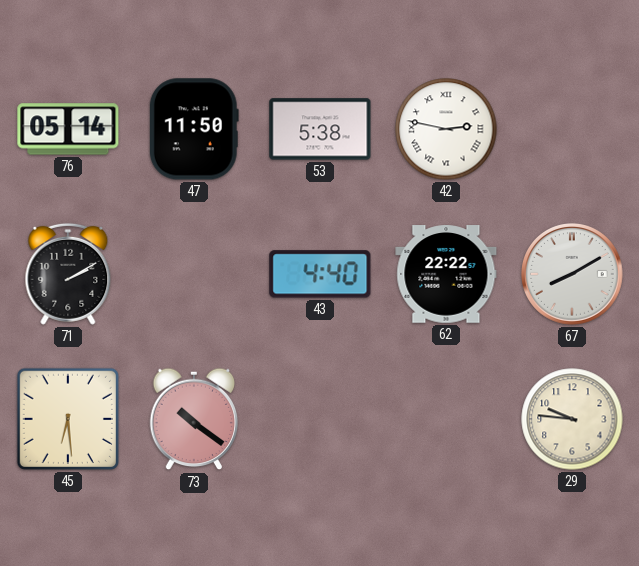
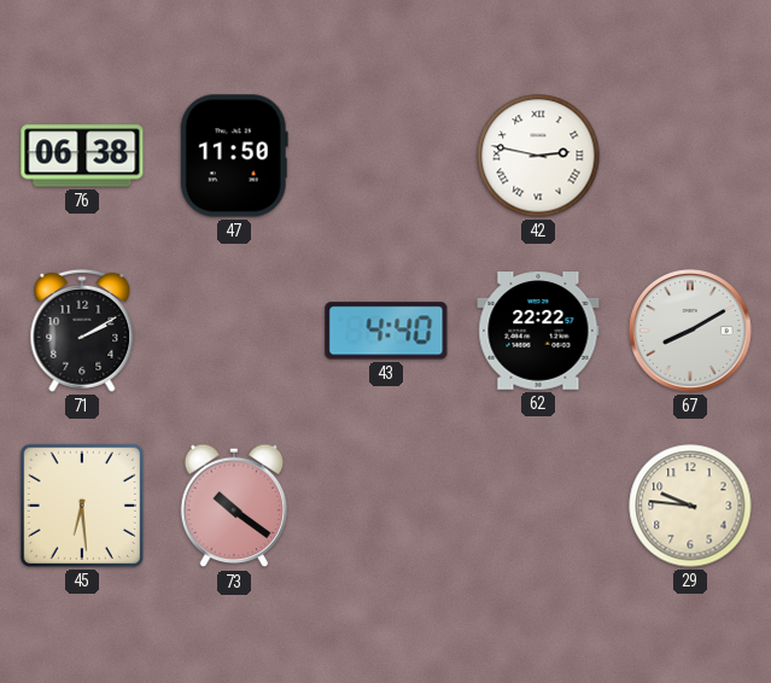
76: 05:14 -> 06:38 (82, 156)
53: 5:38 -> none (320, 129)
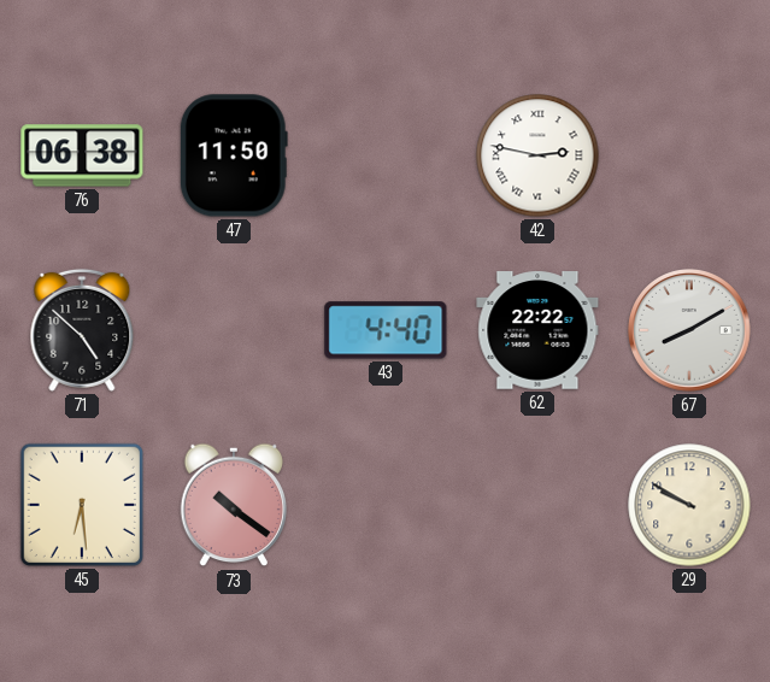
71: 2:10 -> 4:52 (82, 330)
29: 9:46 -> 9:50 (689, 505)
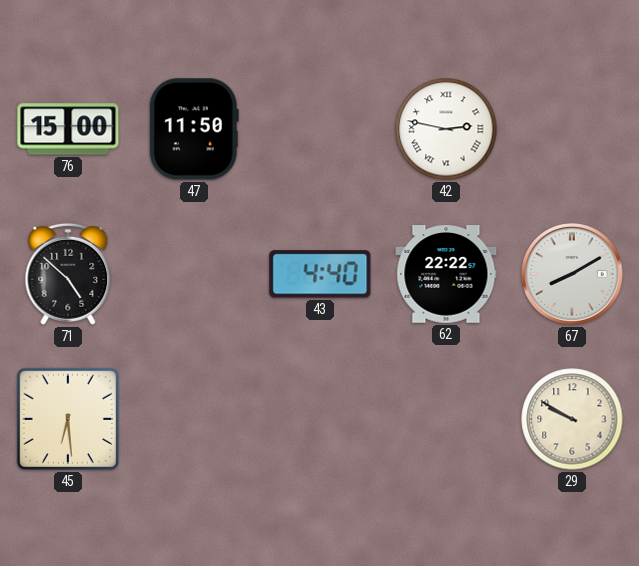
76: 06:38 -> 15:00 (68, 129)
73: 10:21 -> none (234, 505)
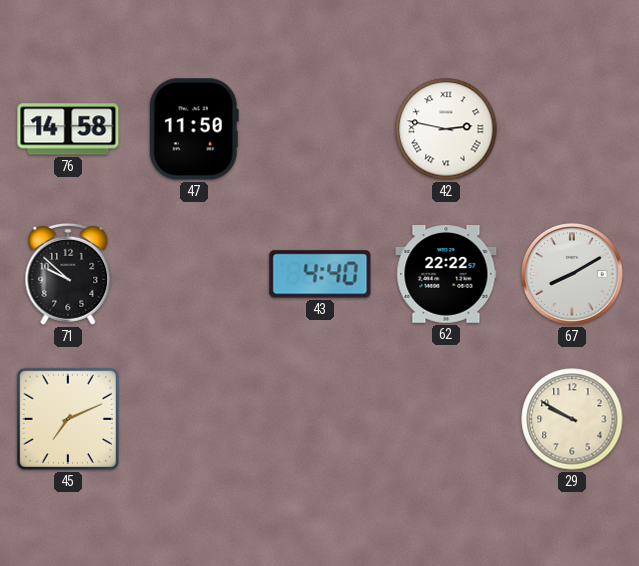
76: 15:00 -> 14:58 (68, 129)
71: 4:52 -> 9:52 (68, 274)
45: 6:29 -> 7:11 (68, 419)
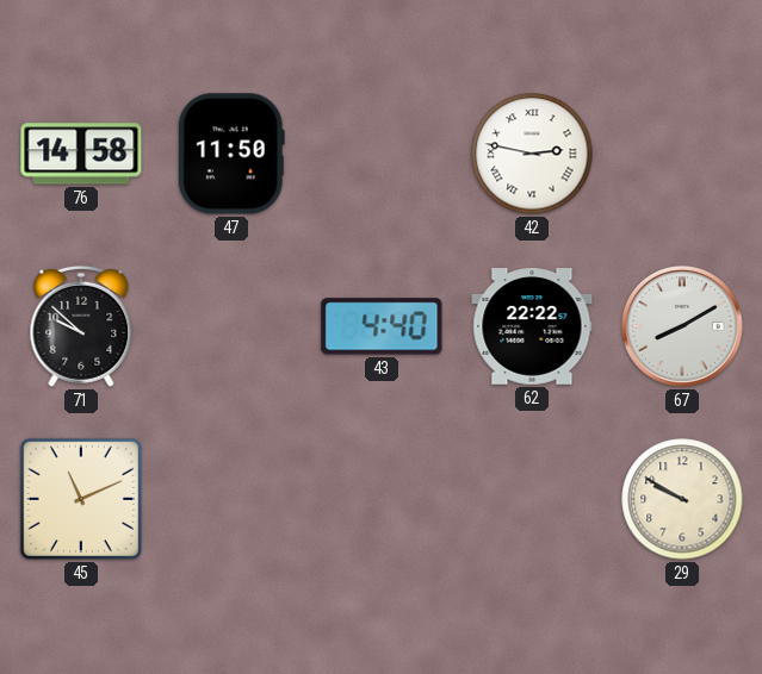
45: 7:11 -> 11:11 (81, 499)
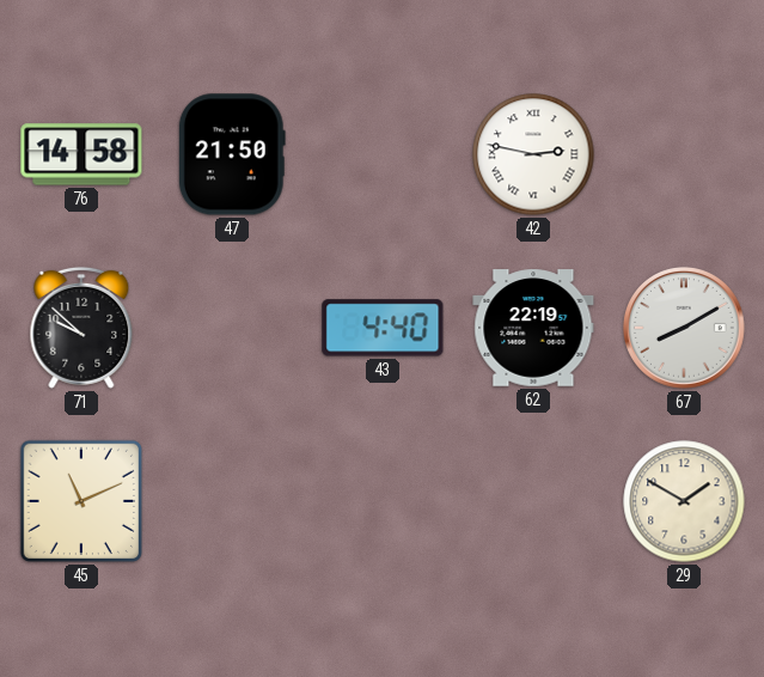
47: 11:50 -> 21:50 (232, 154)
62: 22:22 -> 22:19 (533, 328)
29: 9:50 -> 1:50 (684, 501)
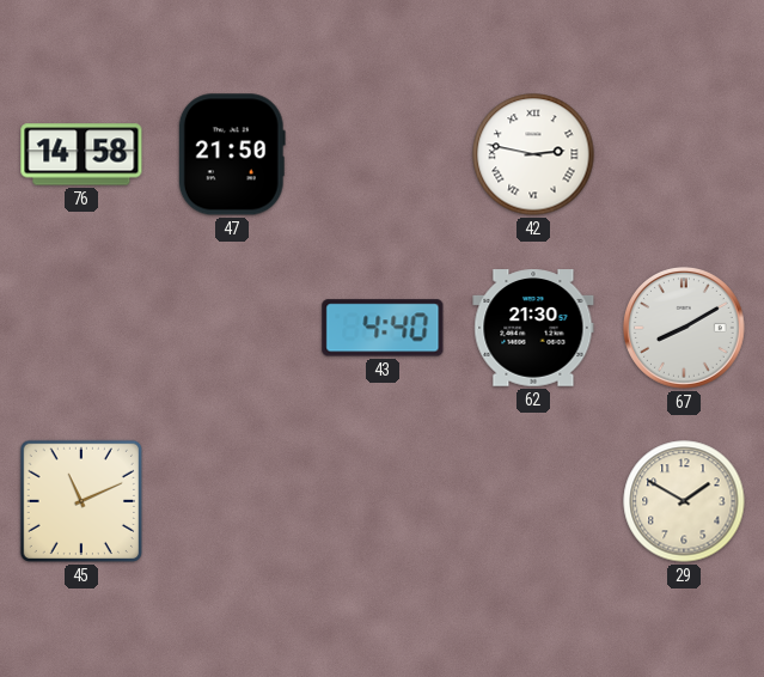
71: 9:52 -> none (81, 328)
62: 22:19 -> 21:30 (533, 328)
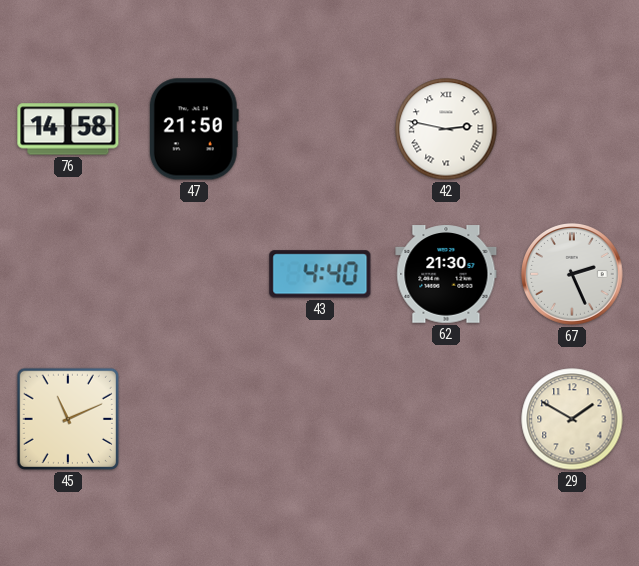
67: 8:10 -> 2:26 (573, 275)
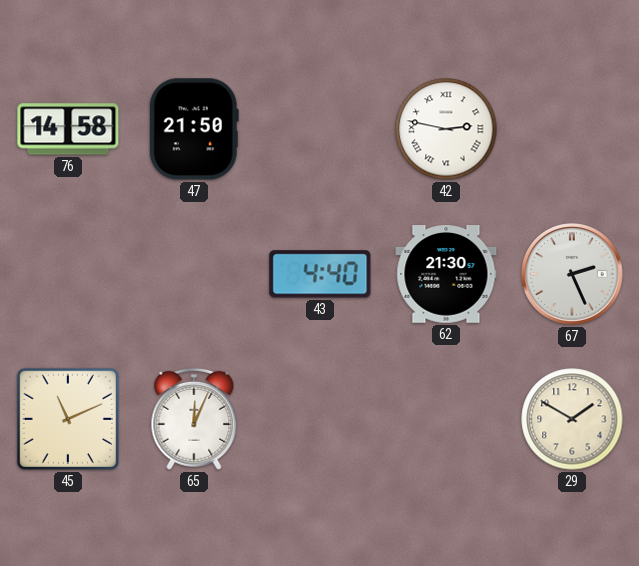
65: none -> 12:04 (194, 419)
